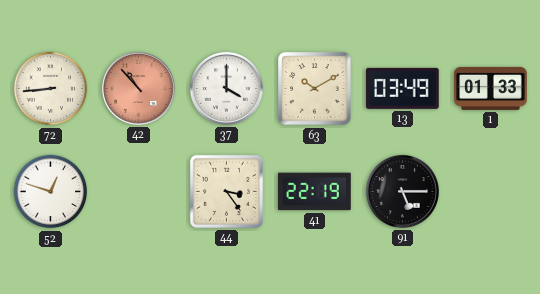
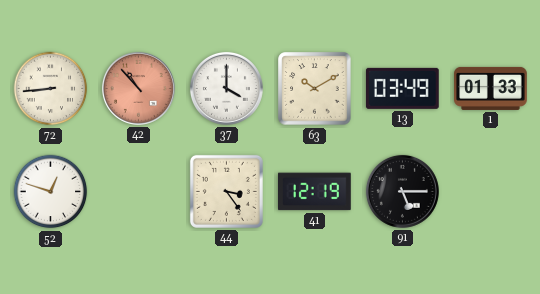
41: 22:19 -> 12:19 (315, 192)
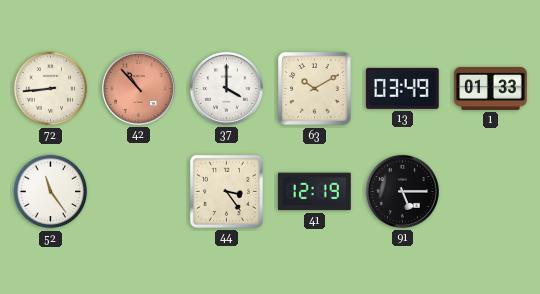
52: 12:48 -> 11:24 (51, 192)
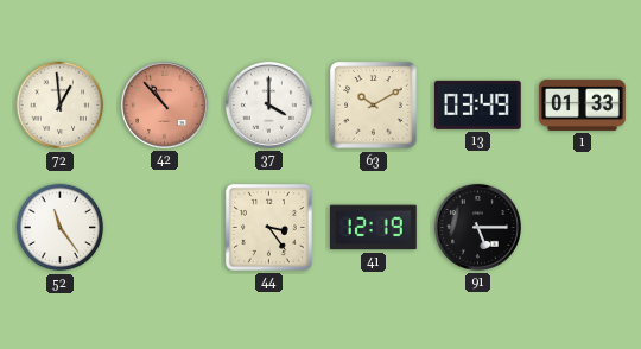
72: 8:44 -> 12:59 (61, 106)
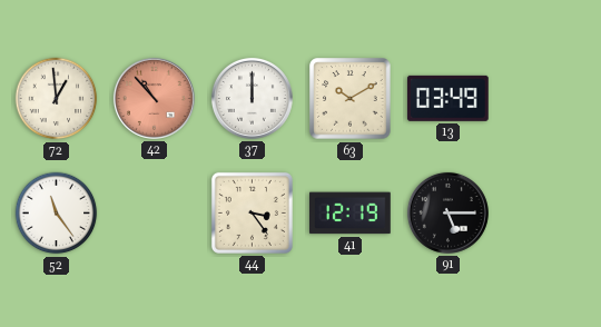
37: 4:00 -> 12:00 (252, 98)
1: 01:33 -> none (583, 104)
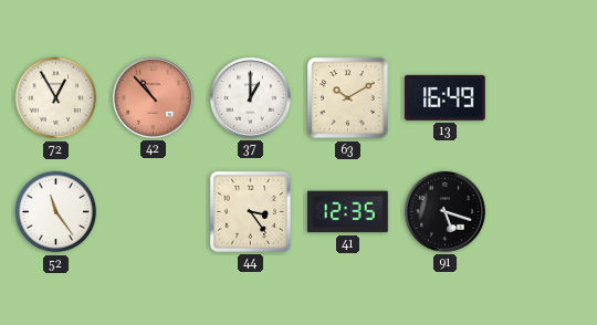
72: 12:59 -> 12:55 (56, 98)
37: 12:00 -> 1:00 (250, 97)
13: 03:49 -> 16:49 (446, 97)
41: 12:19 -> 12:35 (348, 212)
91: 5:15 -> 5:18 (444, 211)
